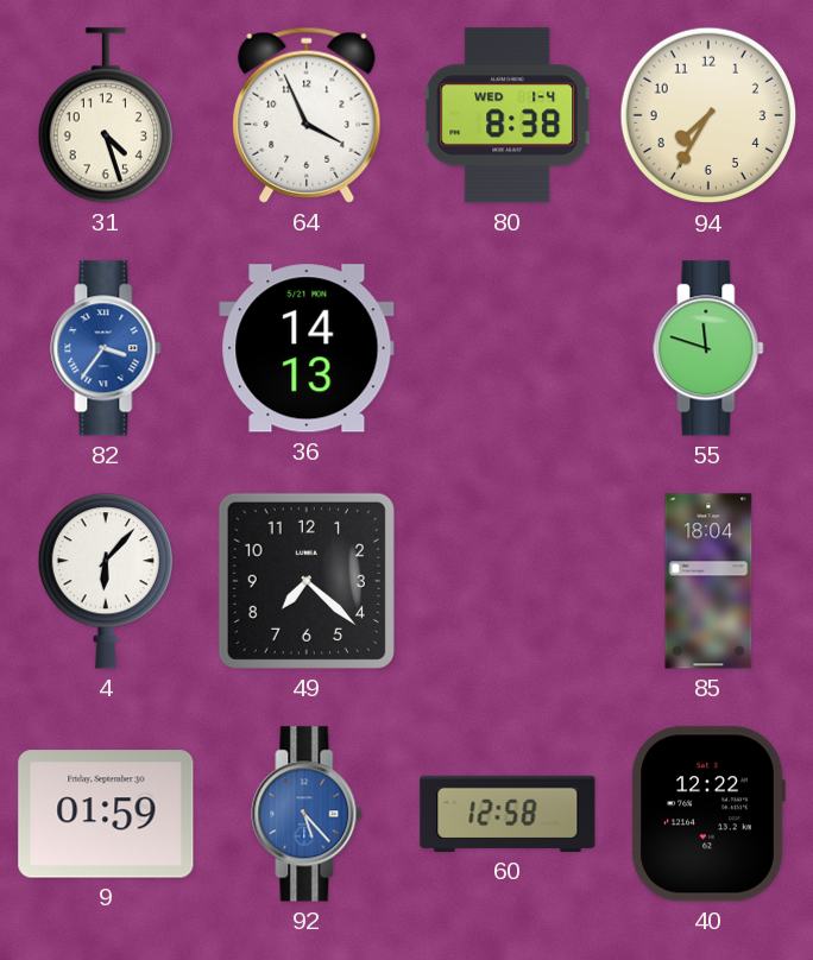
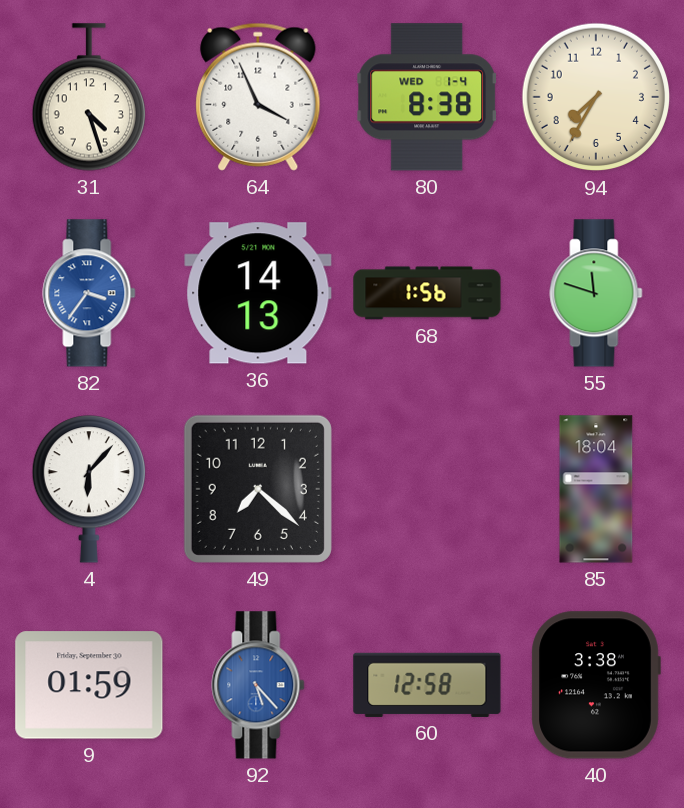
68: none -> 1:56 (427, 293)
40: 12:22 -> 3:38 (596, 685)
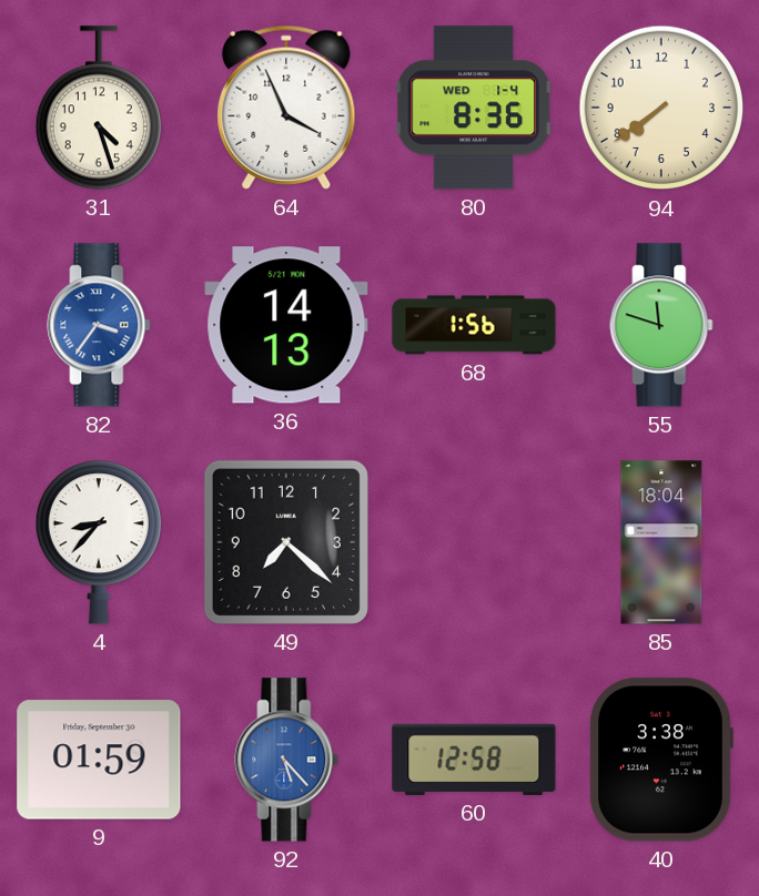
80: 8:38 -> 8:36 (474, 108)
94: 7:35 -> 7:39 (661, 108)
4: 6:07 -> 8:37 (98, 542)
